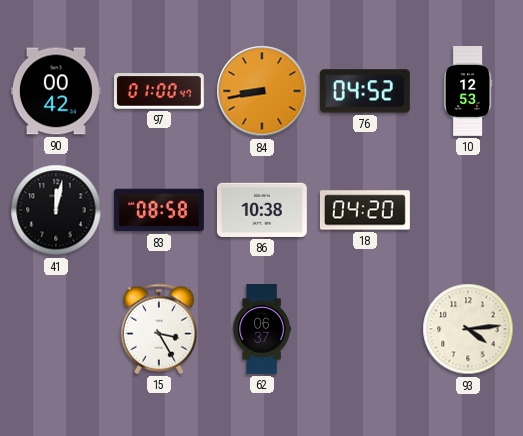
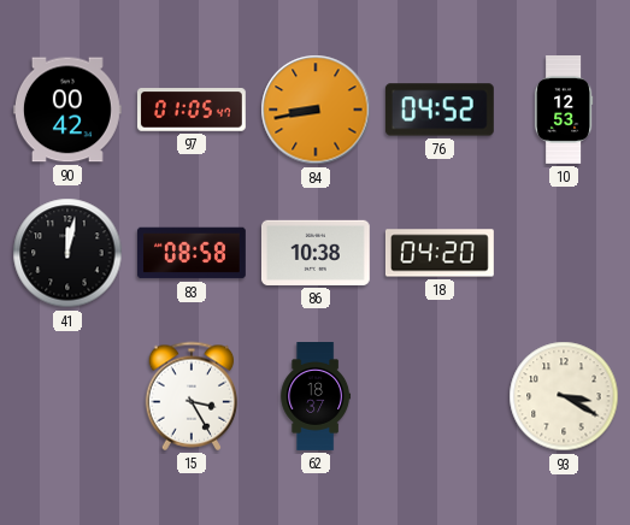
97: 01:00 -> 01:05 (192, 110)
62: 06:37 -> 18:37 (316, 397)
93: 4:14 -> 3:20 (564, 396)
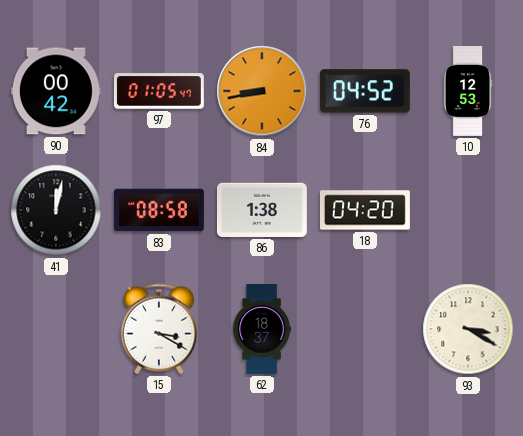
86: 10:38 -> 1:38 (262, 210)
15: 3:25 -> 3:20 (159, 329)
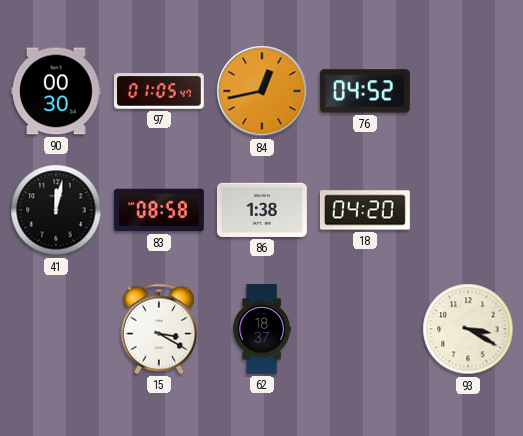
90: 00:42 -> 00:30 (56, 91)
84: 8:43 -> 12:43 (262, 91)
10: 12:53 -> none (468, 92)
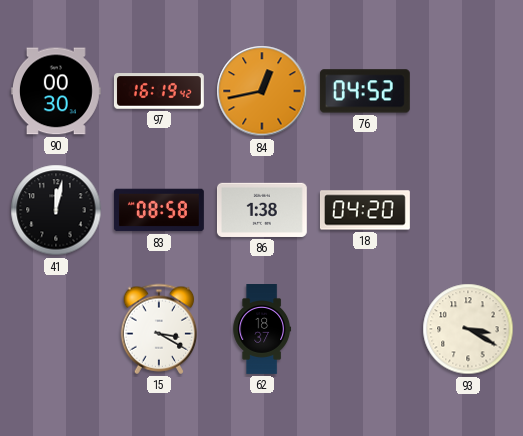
97: 01:05 -> 16:19 (159, 91)
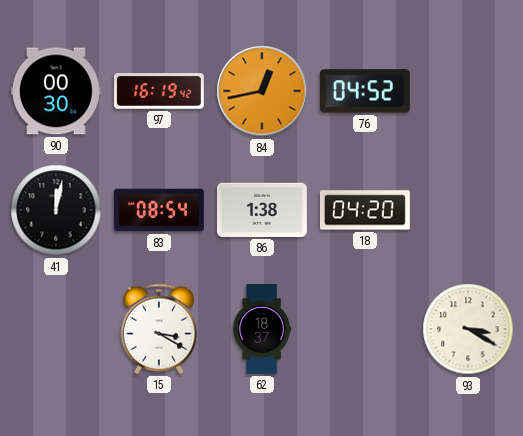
83: 08:58 -> 08:54 (159, 210)
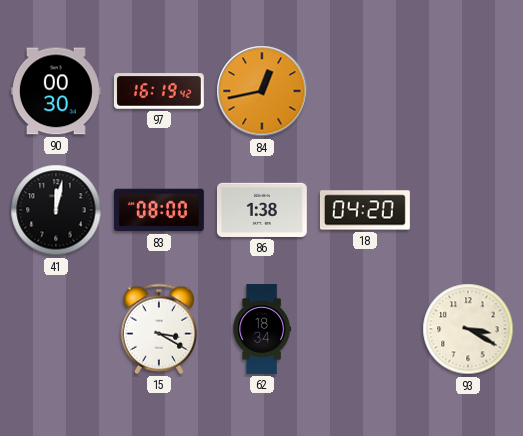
76: 04:52 -> none (365, 91)
83: 08:54 -> 08:00 (159, 210)
62: 18:37 -> 18:34 (262, 330)
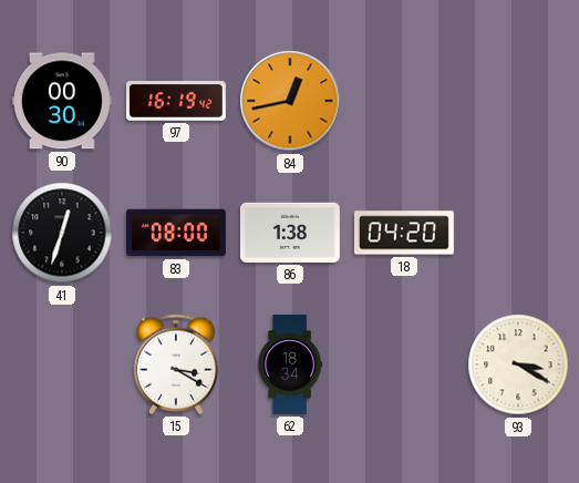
41: 12:02 -> 12:33 (62, 233)
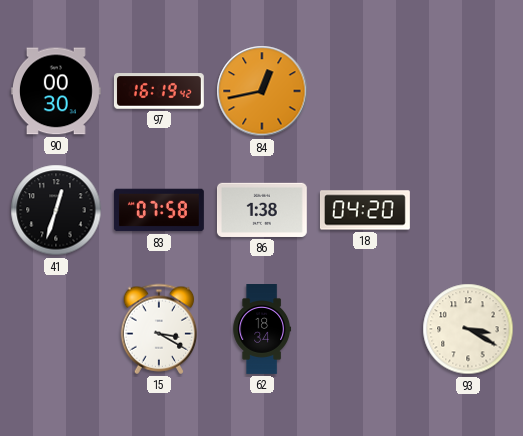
83: 08:00 -> 07:58 (159, 210)
